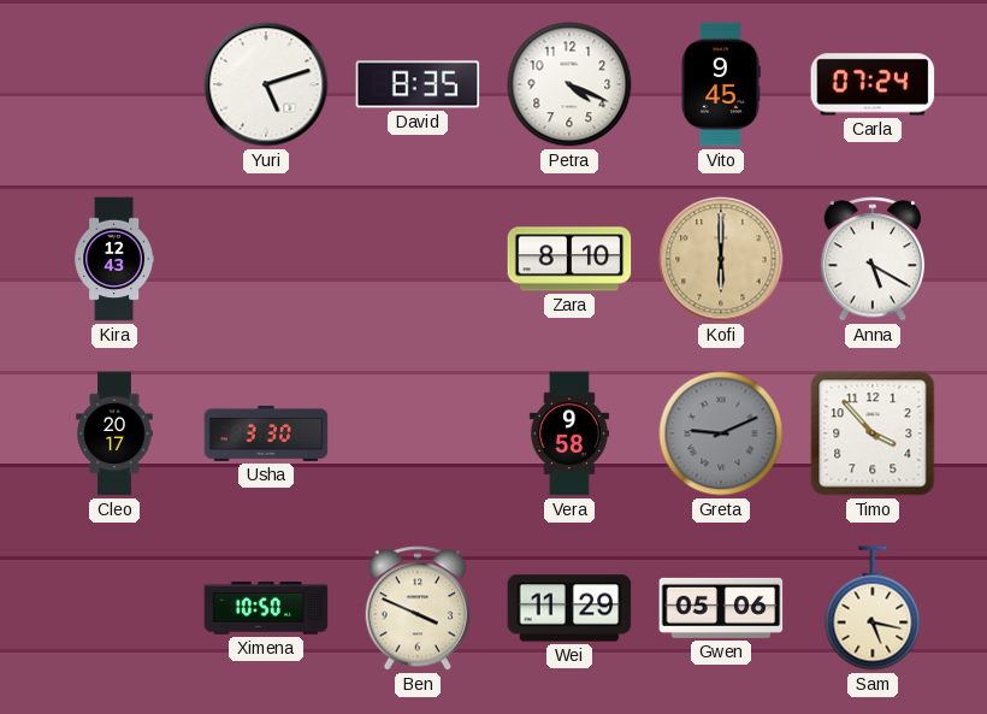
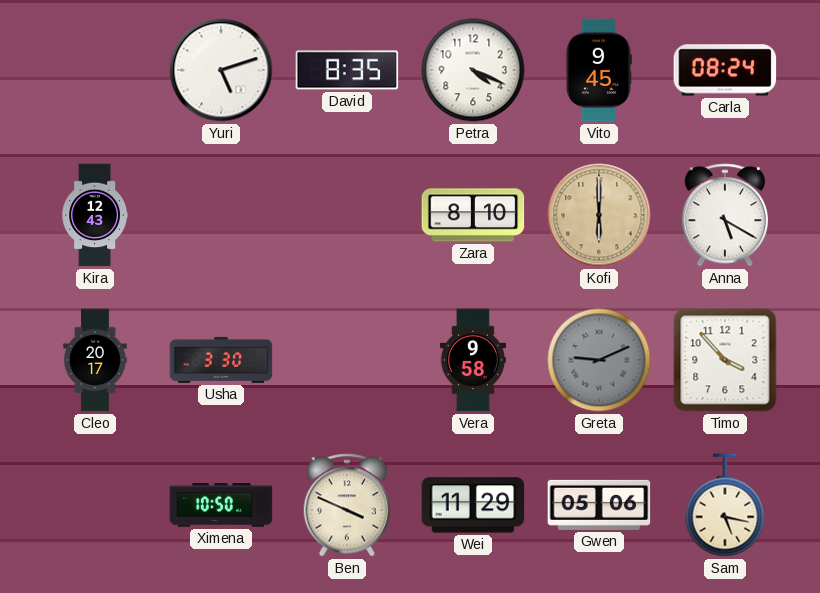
Carla: 07:24 -> 08:24 (725, 70)
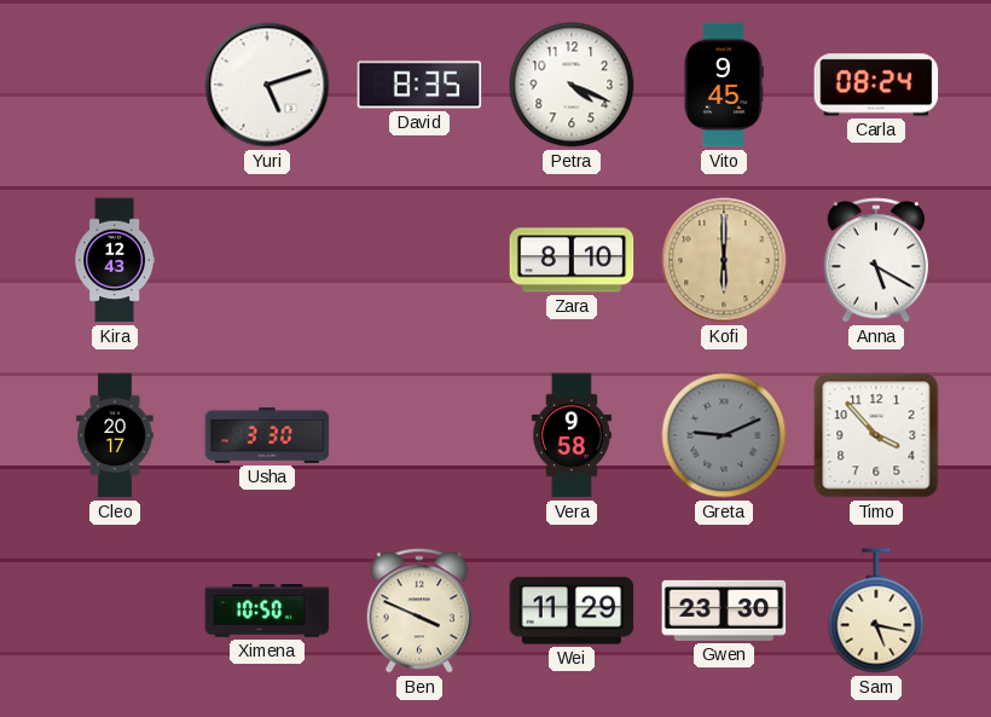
Gwen: 05:06 -> 23:30 (724, 611)
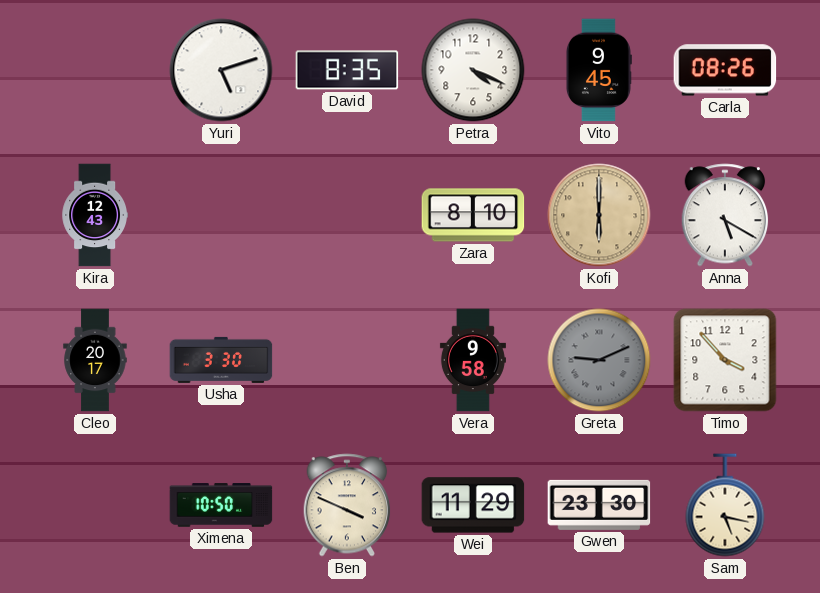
Carla: 08:24 -> 08:26 (725, 70)
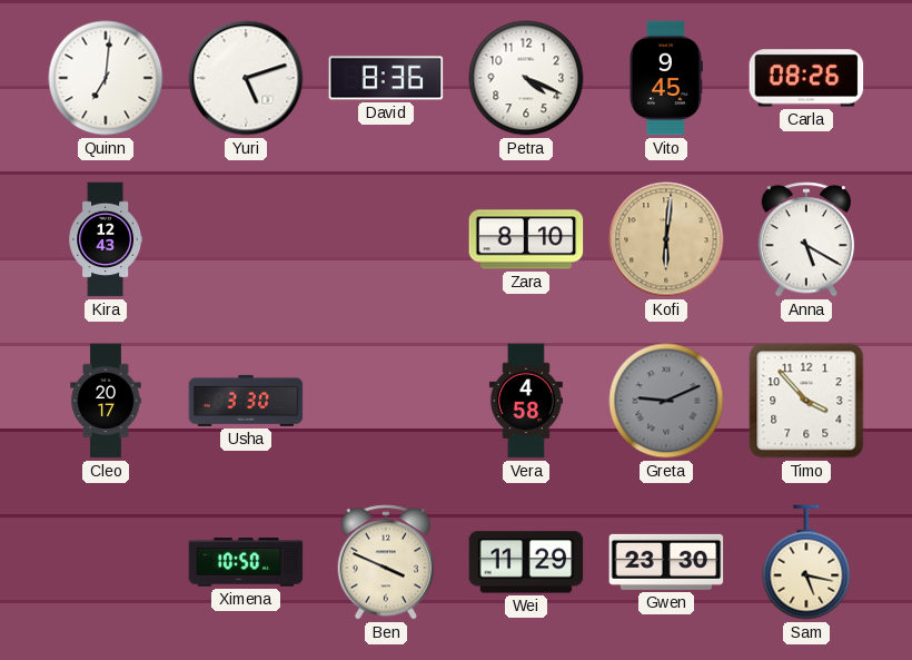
Quinn: none -> 7:01 (106, 78)
David: 8:35 -> 8:36 (386, 78)
Kofi: 6:00 -> 6:01 (666, 239)
Vera: 9:58 -> 4:58 (526, 401)
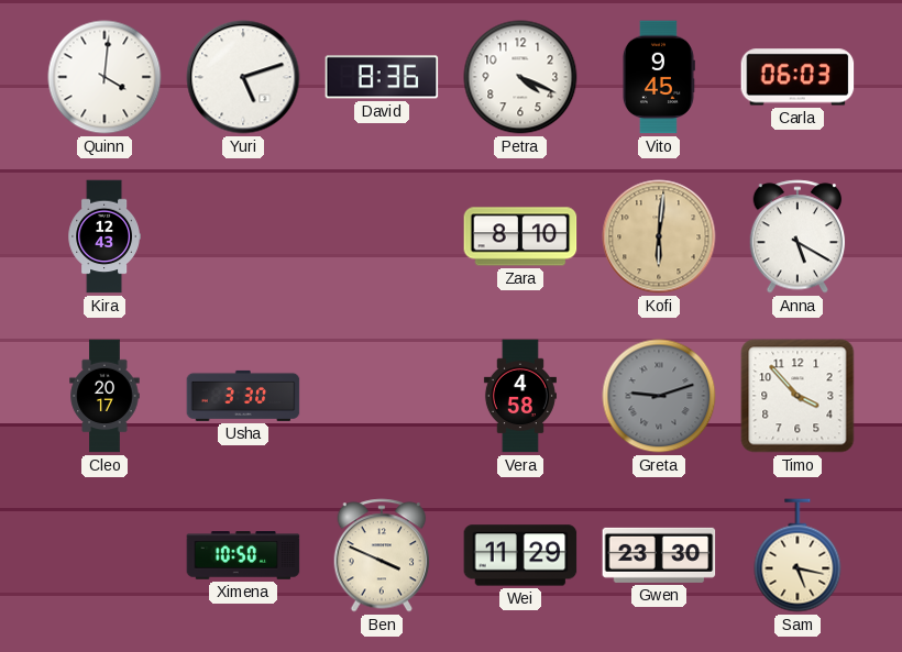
Quinn: 7:01 -> 4:01 (105, 77)
Carla: 08:26 -> 06:03 (798, 77)
Greta: 9:11 -> 9:12 (659, 396)
